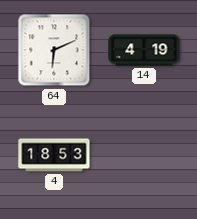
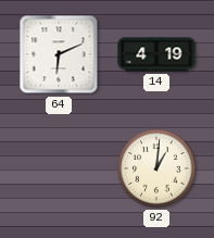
4: 18:53 -> none (54, 155)
92: none -> 1:01 (156, 168)
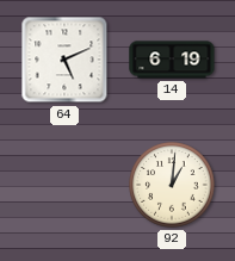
64: 6:11 -> 5:11 (64, 60)
14: 4:19 -> 6:19 (172, 60)
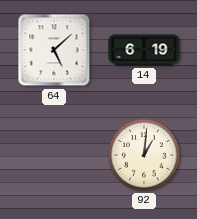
64: 5:11 -> 5:08 (54, 50)
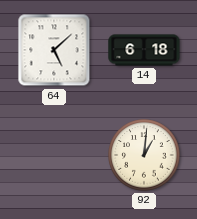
14: 6:19 -> 6:18 (144, 50)
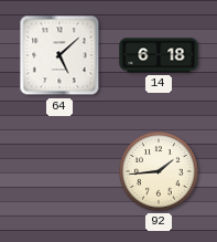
92: 1:01 -> 1:44 (159, 171)
